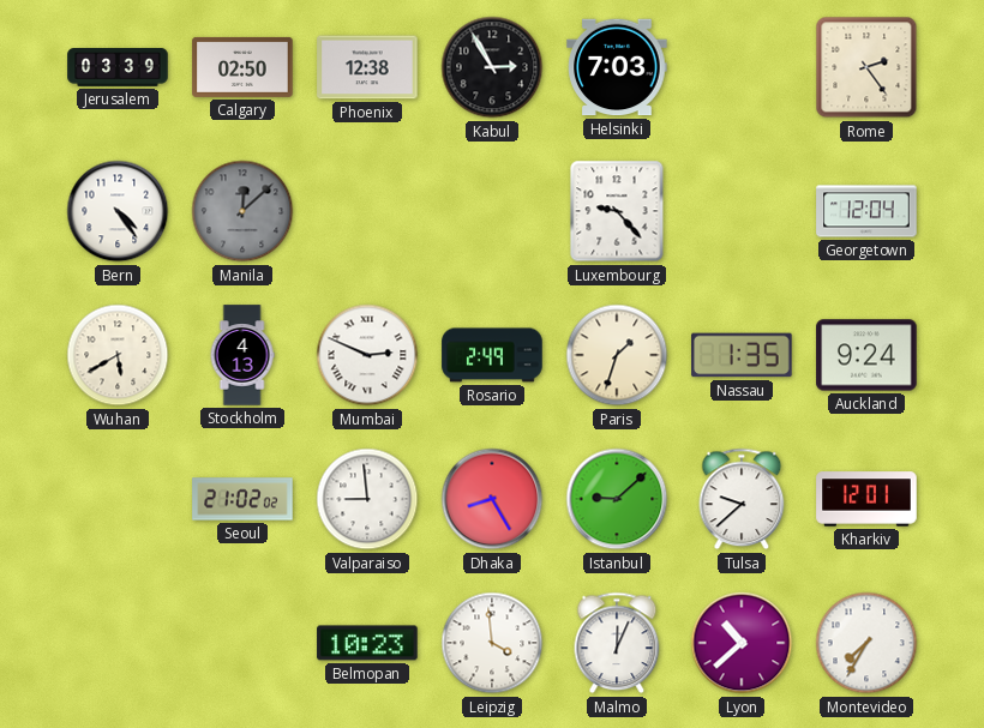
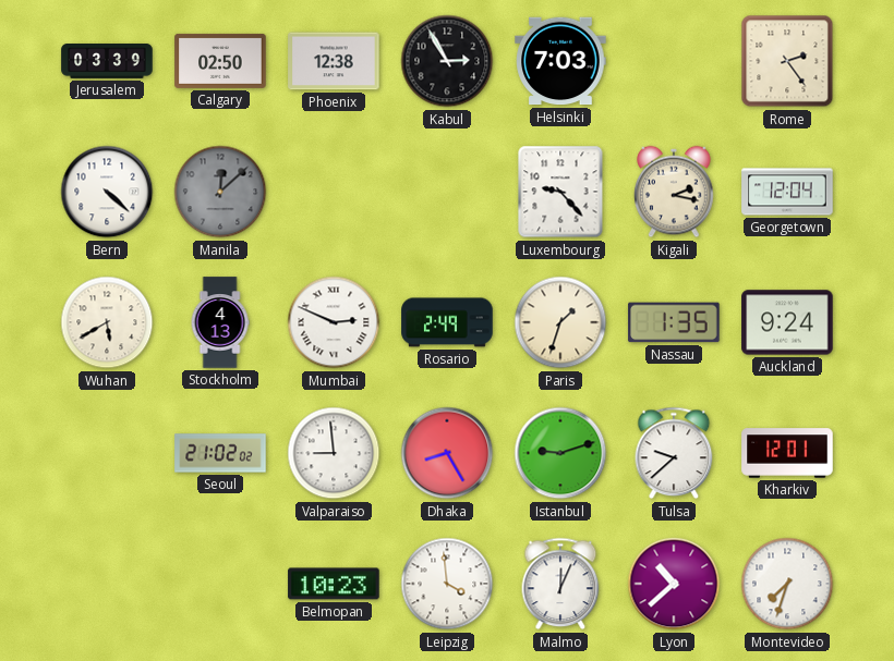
Bern: 4:24 -> 4:22 (107, 192)
Kigali: none -> 2:17 (674, 192)
Istanbul: 9:08 -> 9:12 (560, 453)
Montevideo: 7:35 -> 7:33 (787, 584)
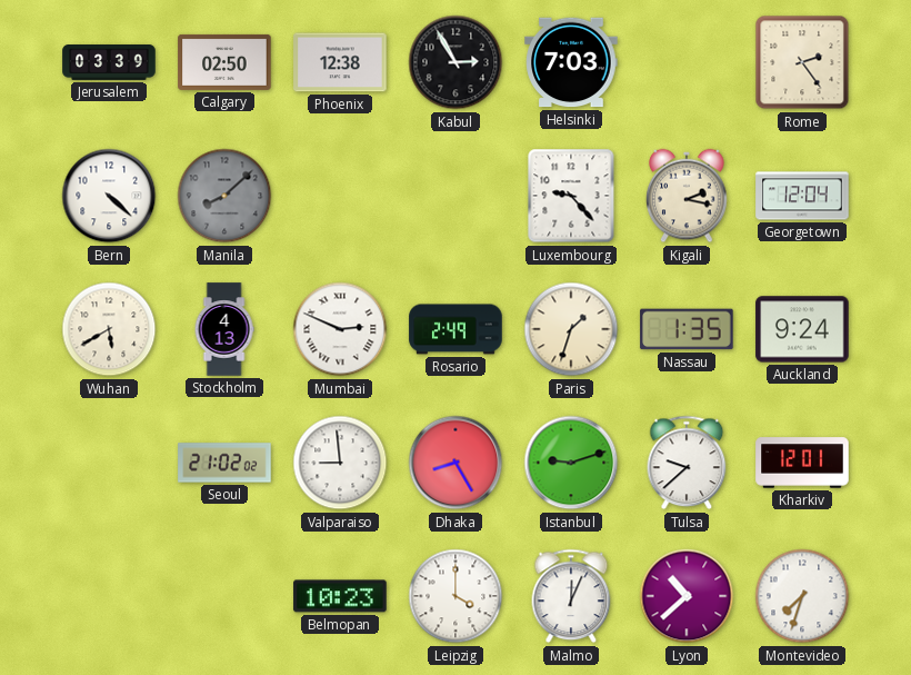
Manila: 12:08 -> 8:08 (224, 196)
Leipzig: 3:59 -> 4:00 (456, 596)
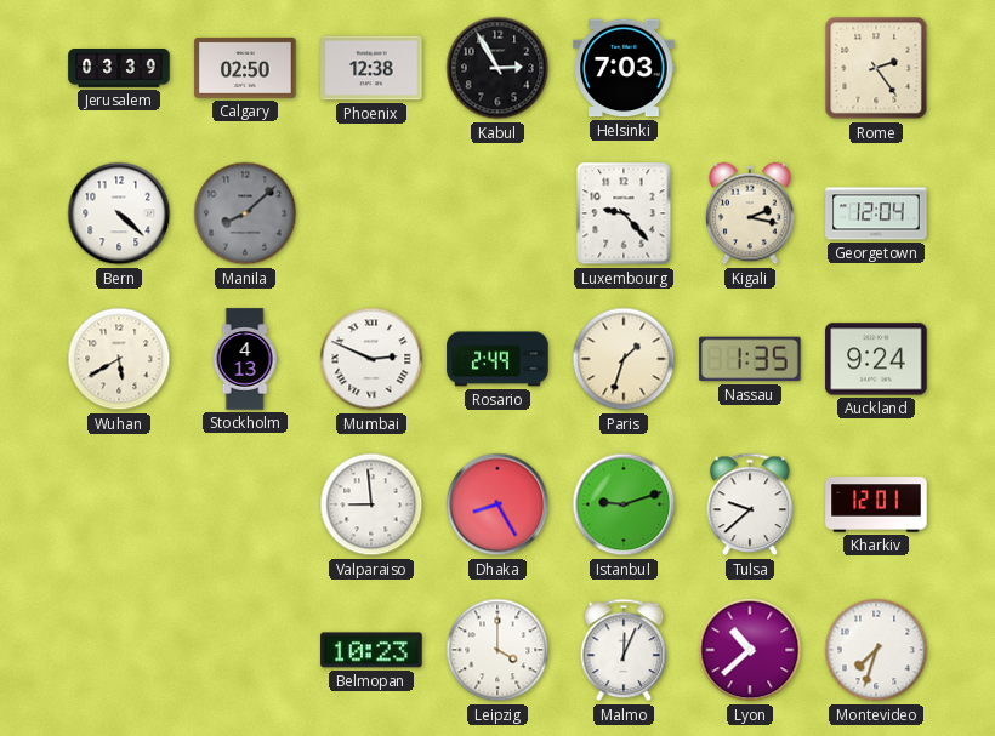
Seoul: 21:02 -> none (224, 463)
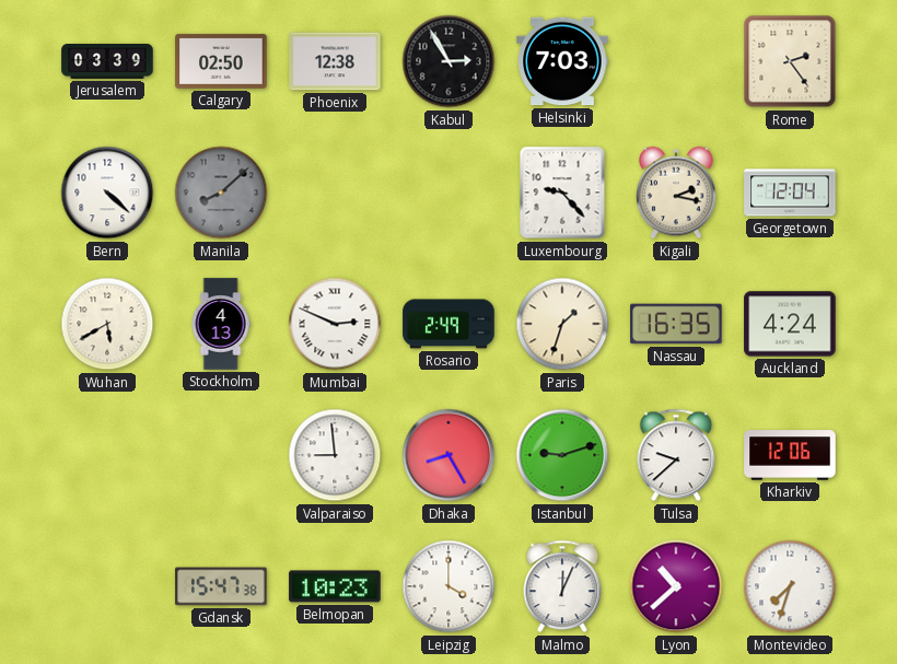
Nassau: 1:35 -> 16:35 (676, 324)
Auckland: 9:24 -> 4:24 (790, 324)
Kharkiv: 12:01 -> 12:06 (790, 455)
Gdansk: none -> 15:47 (221, 586)
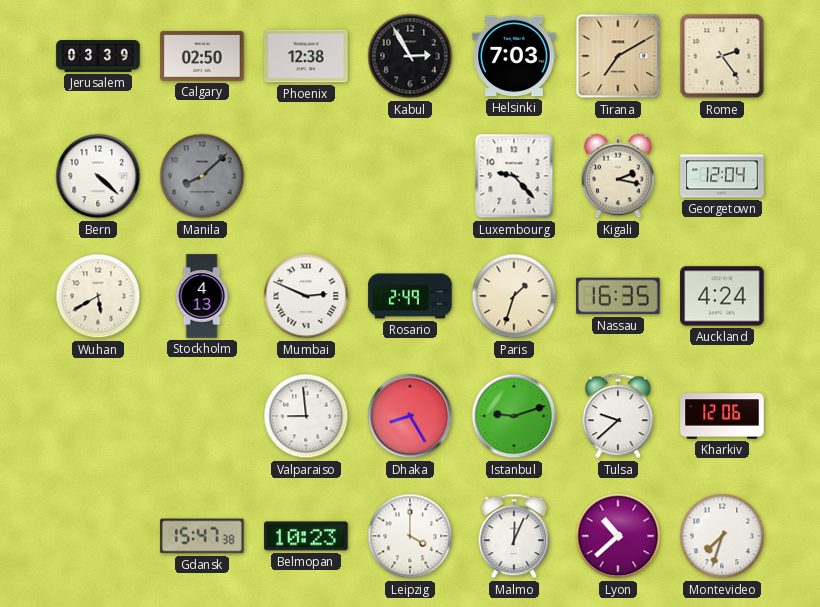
Tirana: none -> 7:10 (618, 56)
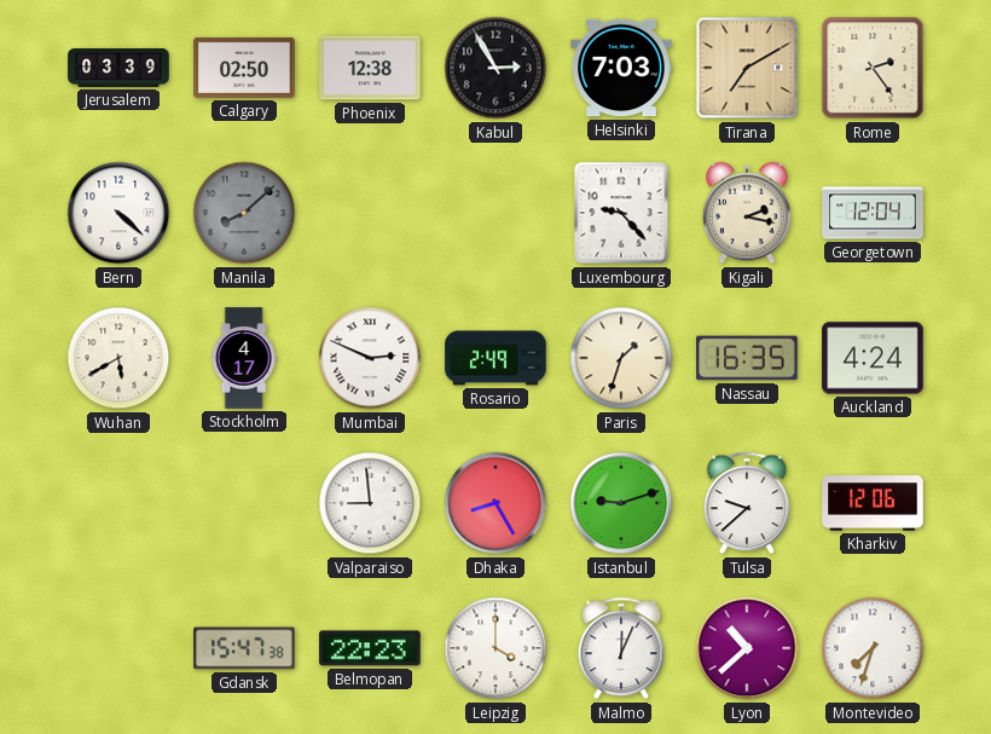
Stockholm: 4:13 -> 4:17 (244, 358)
Belmopan: 10:23 -> 22:23 (370, 648)
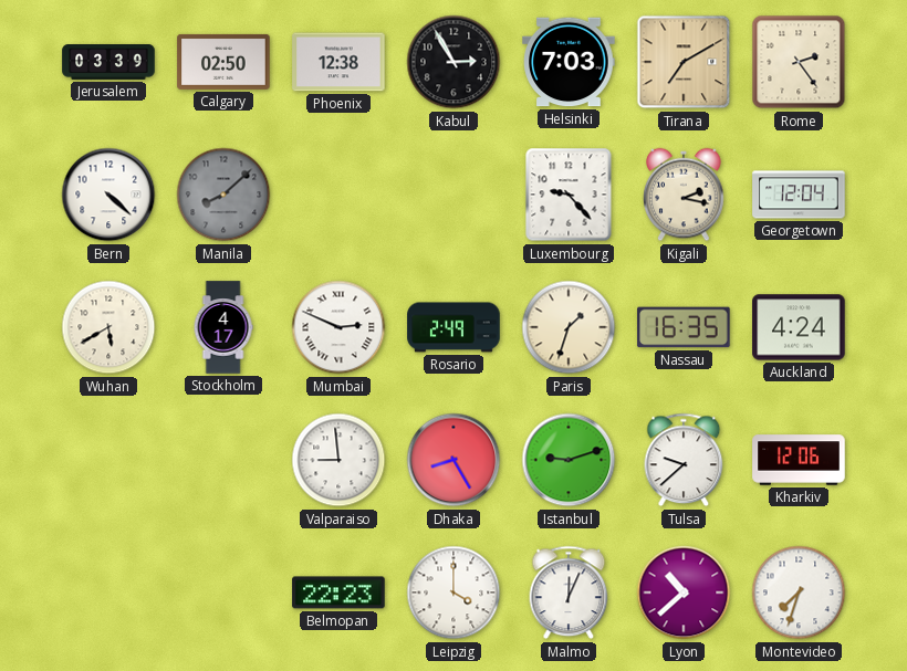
Gdansk: 15:47 -> none (244, 648)
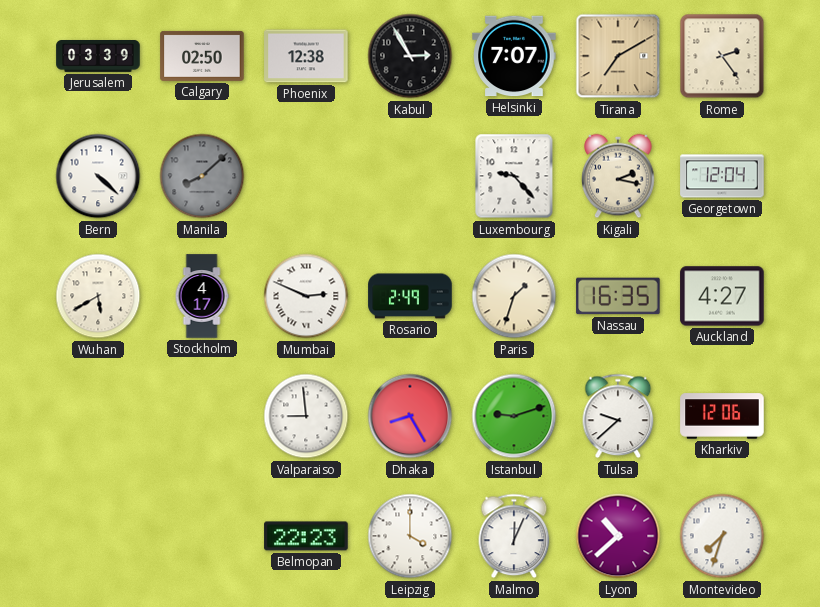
Helsinki: 7:03 -> 7:07 (514, 56)
Auckland: 4:24 -> 4:27 (722, 296)
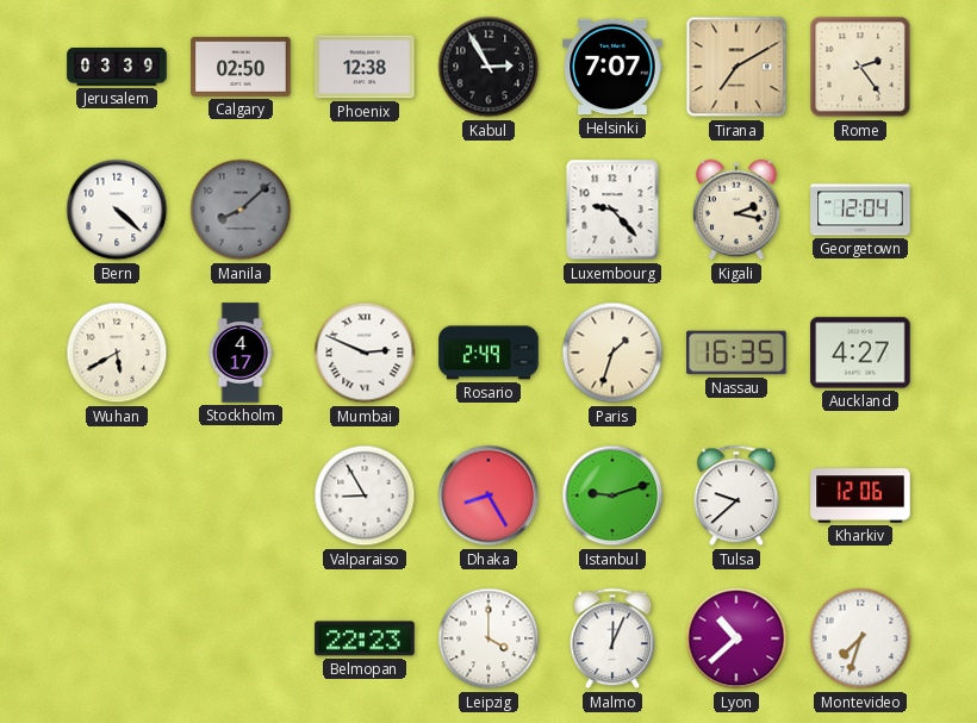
Valparaiso: 8:59 -> 8:55 (365, 495)
